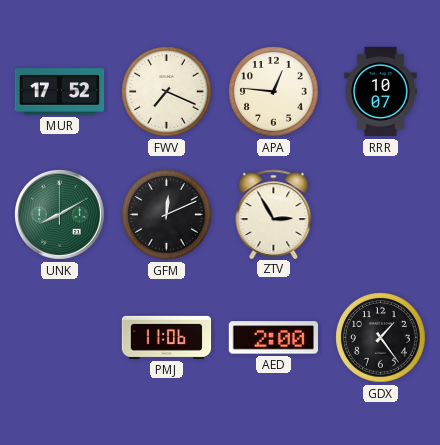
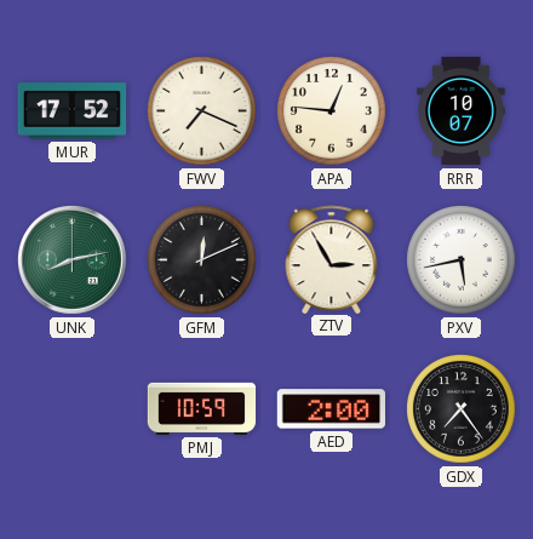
UNK: 8:10 -> 8:13 (73, 260)
PXV: none -> 5:43 (462, 260)
PMJ: 11:06 -> 10:59 (202, 408)
GDX: 1:24 -> 7:24 (462, 409)
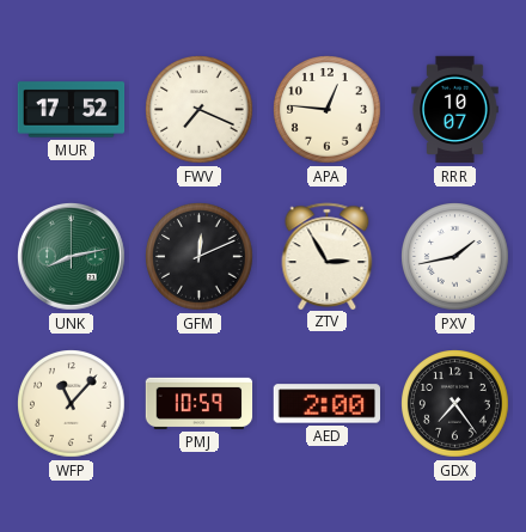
PXV: 5:43 -> 1:43 (455, 257)
WFP: none -> 11:07 (72, 404)
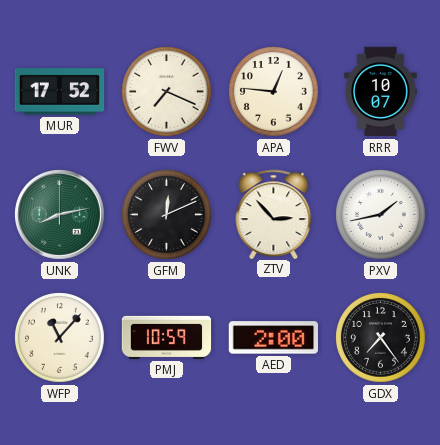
ZTV: 2:55 -> 2:53 (274, 214)
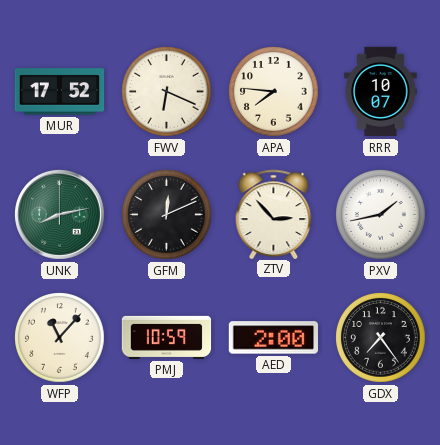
FWV: 7:19 -> 6:19 (167, 92)
APA: 12:46 -> 7:46 (274, 92)
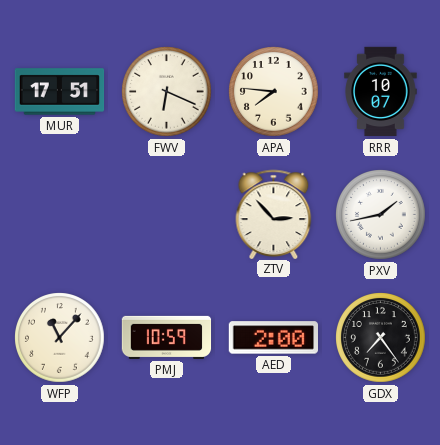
MUR: 17:52 -> 17:51 (60, 92)
UNK: 8:13 -> none (60, 215)
GFM: 12:11 -> none (167, 215)
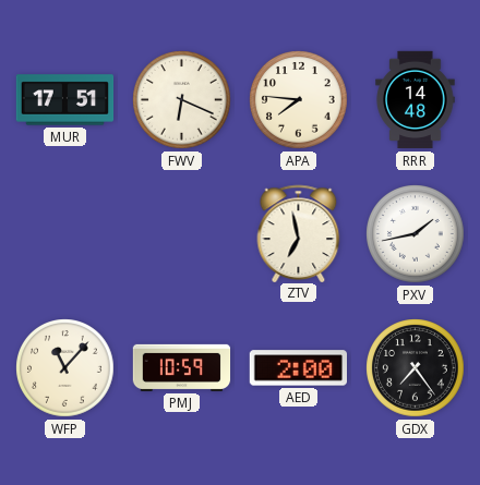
RRR: 10:07 -> 14:48 (416, 100)
ZTV: 2:53 -> 6:58 (299, 233)
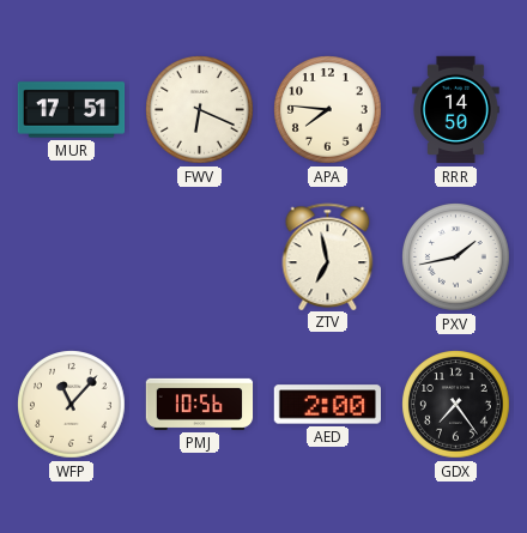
RRR: 14:48 -> 14:50 (456, 110)
PMJ: 10:59 -> 10:56 (200, 404)
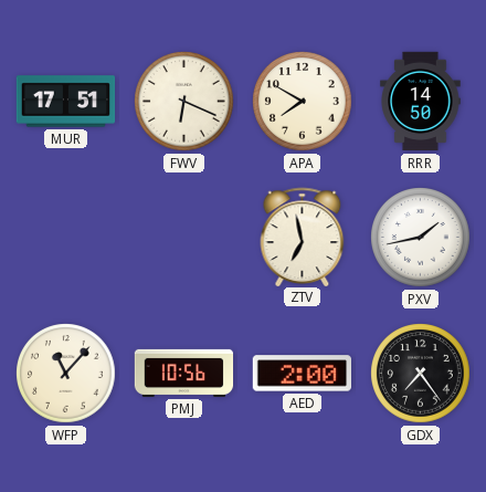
APA: 7:46 -> 7:50 (303, 102)
